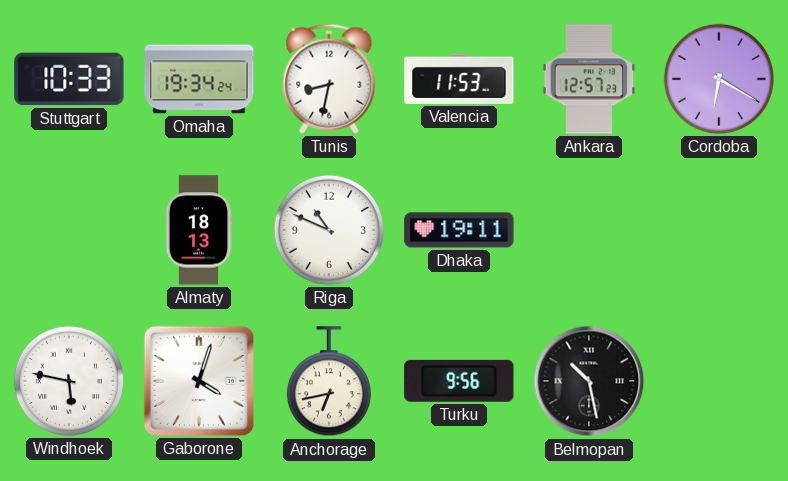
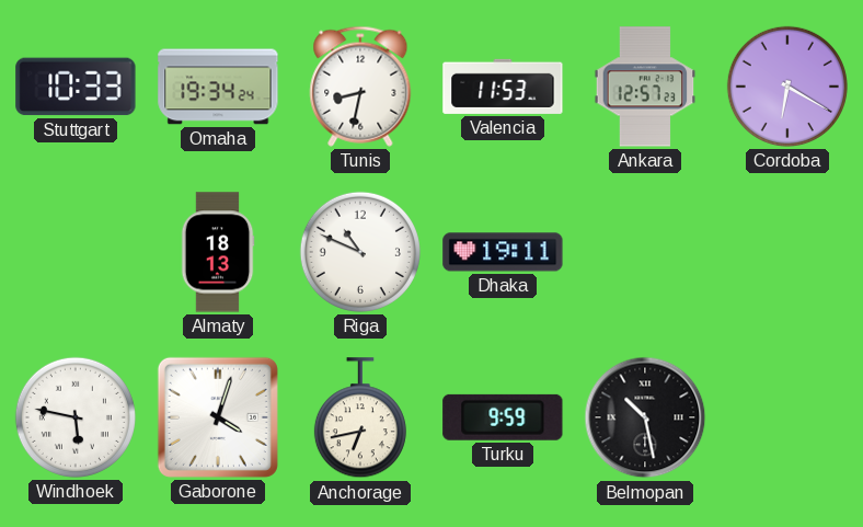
Turku: 9:56 -> 9:59 (503, 417)
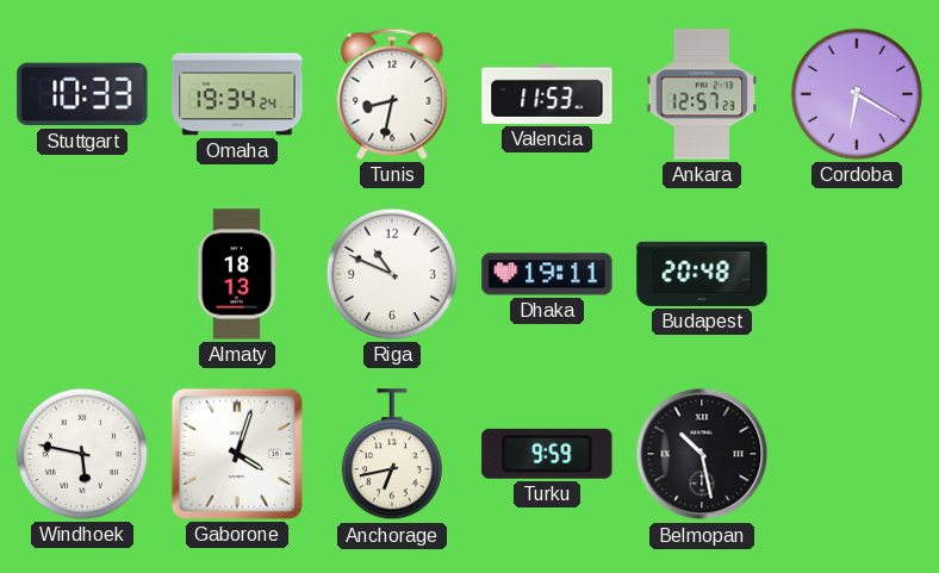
Budapest: none -> 20:48 (702, 274)
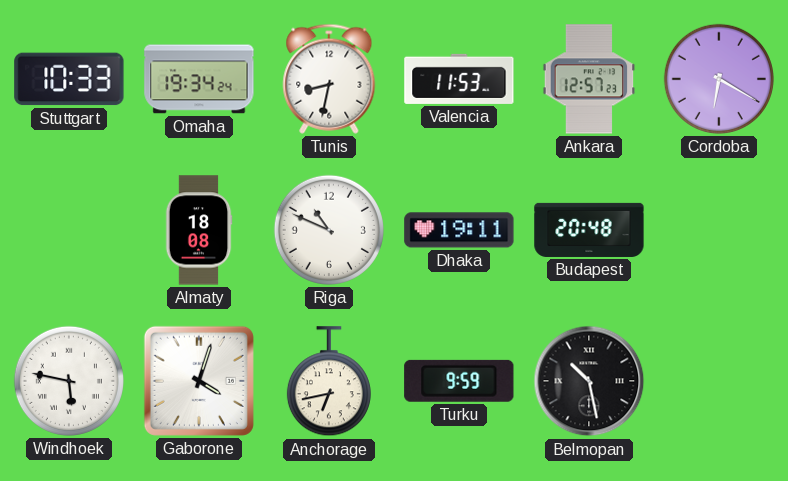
Almaty: 18:13 -> 18:08 (199, 230)
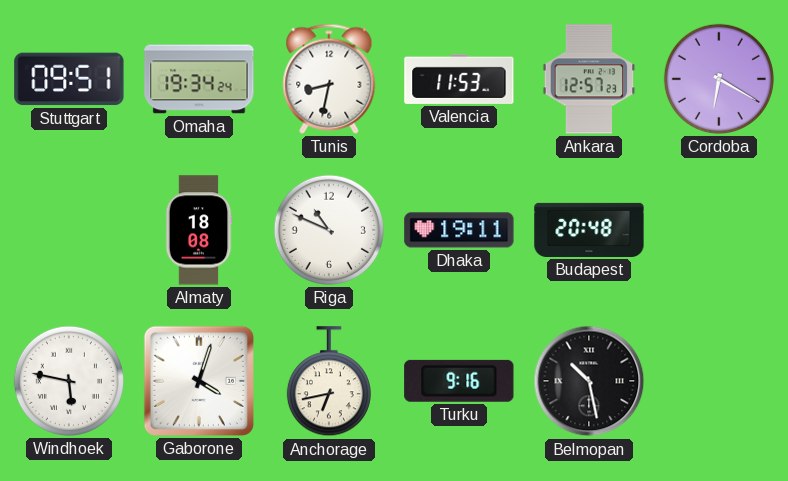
Stuttgart: 10:33 -> 09:51 (69, 79)
Turku: 9:59 -> 9:16 (459, 381)
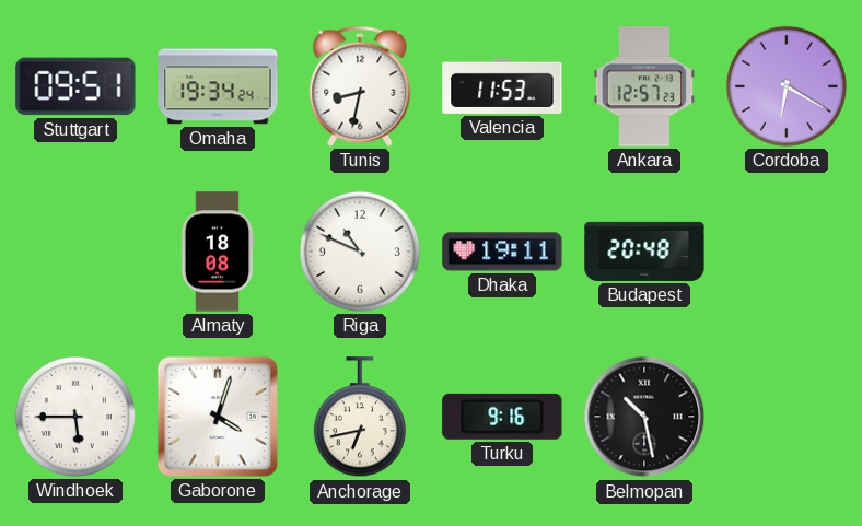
Windhoek: 5:47 -> 5:45 (75, 417)
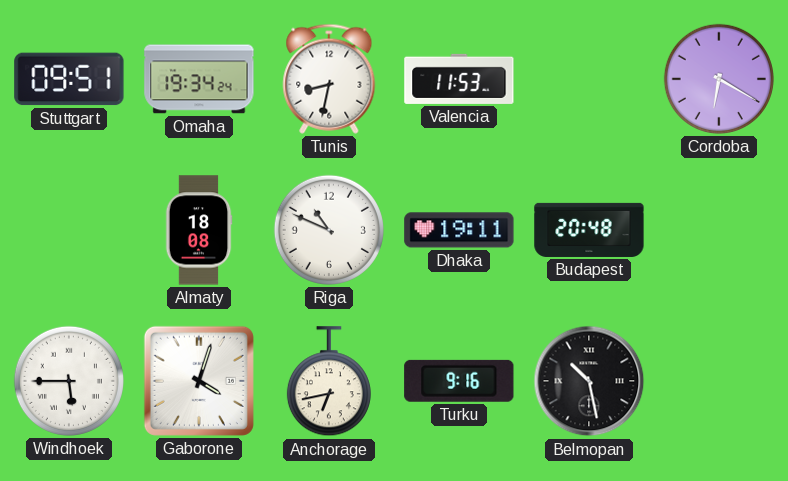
Ankara: 12:57 -> none (644, 86)
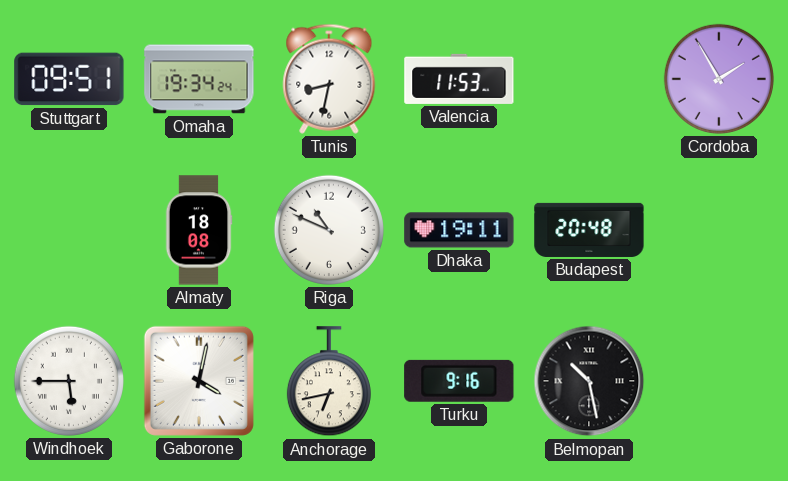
Cordoba: 6:20 -> 1:55 (719, 79)
Gaborone: 4:03 -> 4:02 (199, 381)
